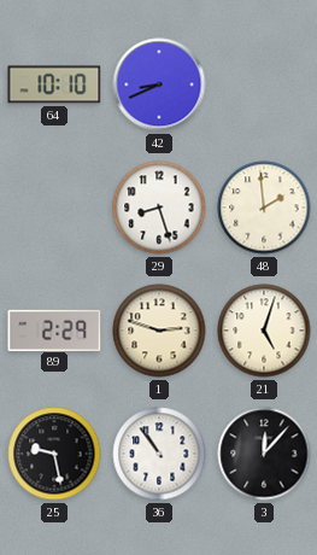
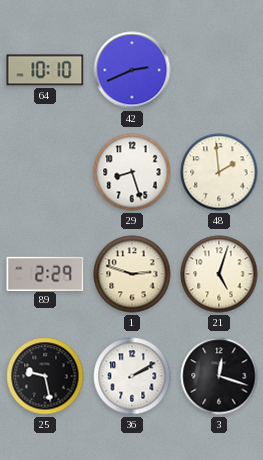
42: 8:41 -> 2:41 (132, 70)
36: 10:54 -> 2:10 (132, 376)
3: 12:07 -> 12:18 (219, 376)
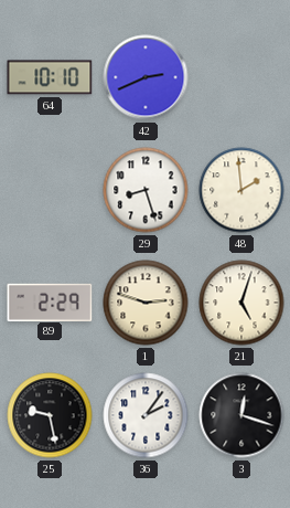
36: 2:10 -> 2:06 (146, 415)
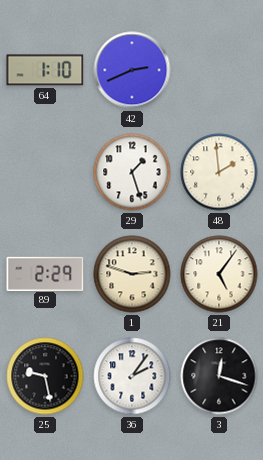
64: 10:10 -> 1:10 (45, 70)
29: 8:27 -> 1:27 (132, 172)
21: 5:03 -> 5:06 (219, 274)
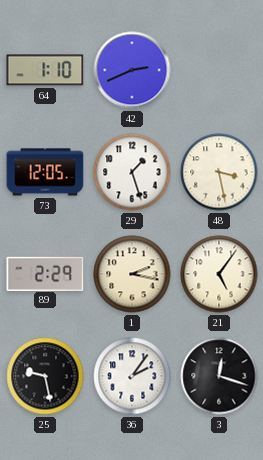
73: none -> 12:05 (45, 172)
48: 1:59 -> 3:28 (219, 172)
1: 2:48 -> 2:17 (132, 274)
